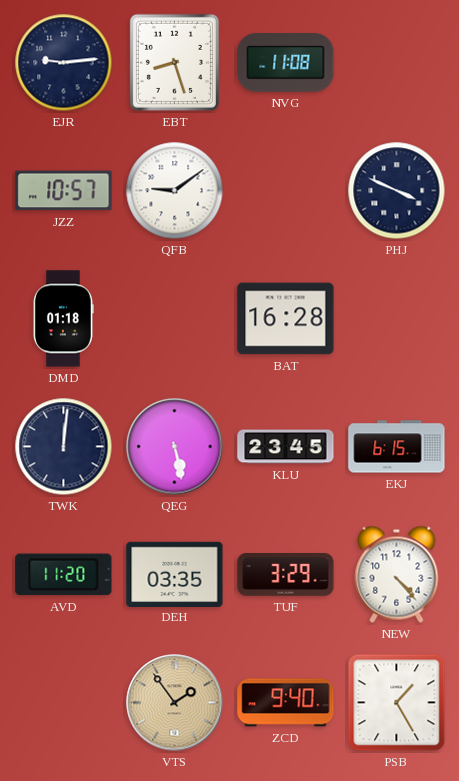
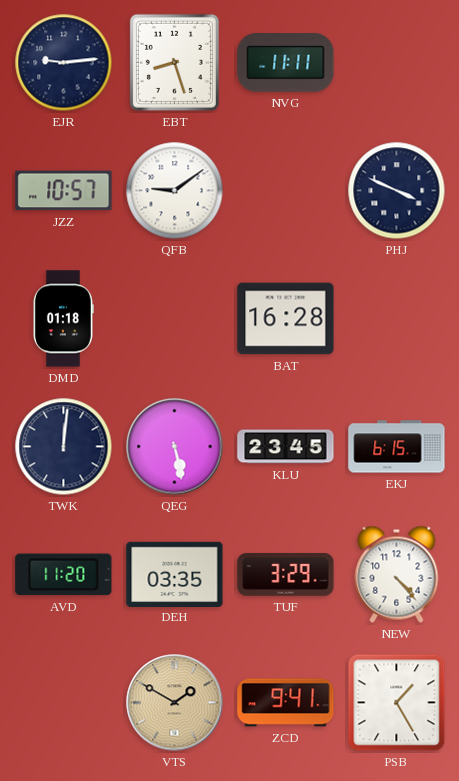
NVG: 11:08 -> 11:11 (286, 63)
VTS: 1:54 -> 1:50 (175, 703)
ZCD: 9:40 -> 9:41 (286, 703)
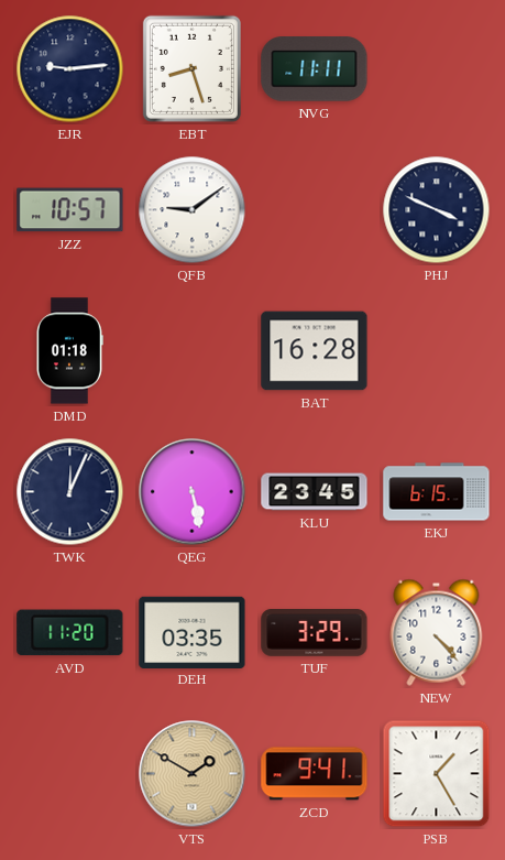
TWK: 12:01 -> 12:04 (70, 492)
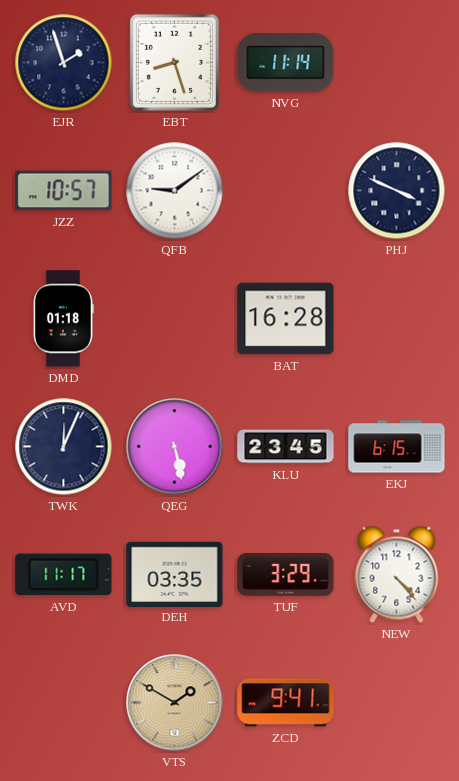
EJR: 9:14 -> 1:57 (64, 63)
NVG: 11:11 -> 11:14 (286, 63)
AVD: 11:20 -> 11:17 (64, 575)
PSB: 1:25 -> none (437, 774)
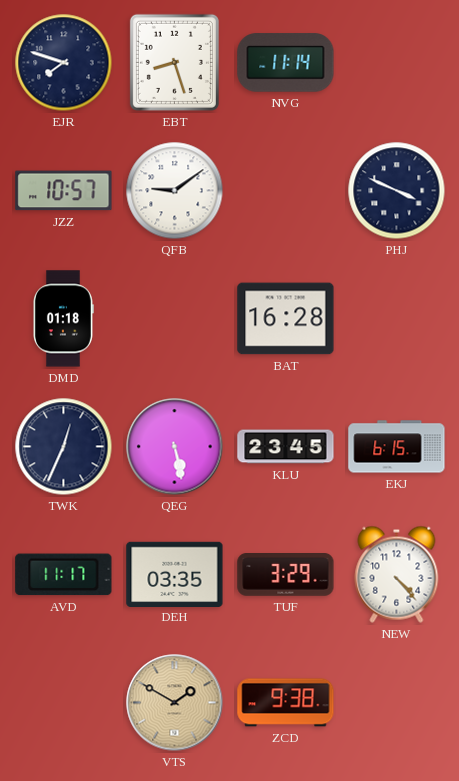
EJR: 1:57 -> 7:48 (64, 63)
TWK: 12:04 -> 12:34 (64, 447)
ZCD: 9:41 -> 9:38 (286, 703)
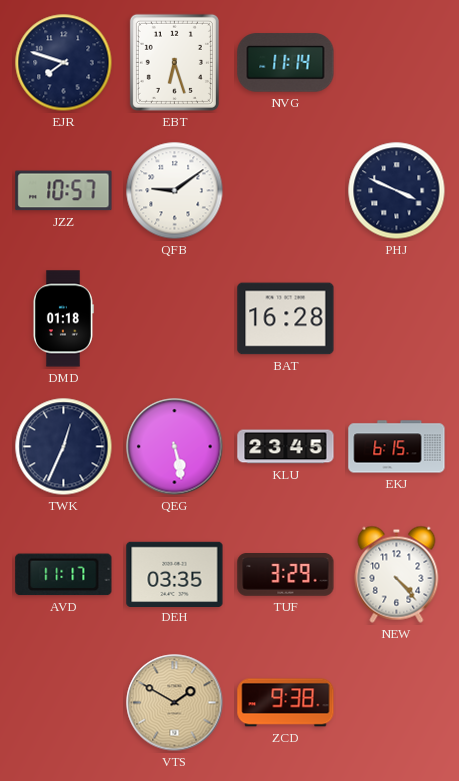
EBT: 8:27 -> 6:27 (174, 62)
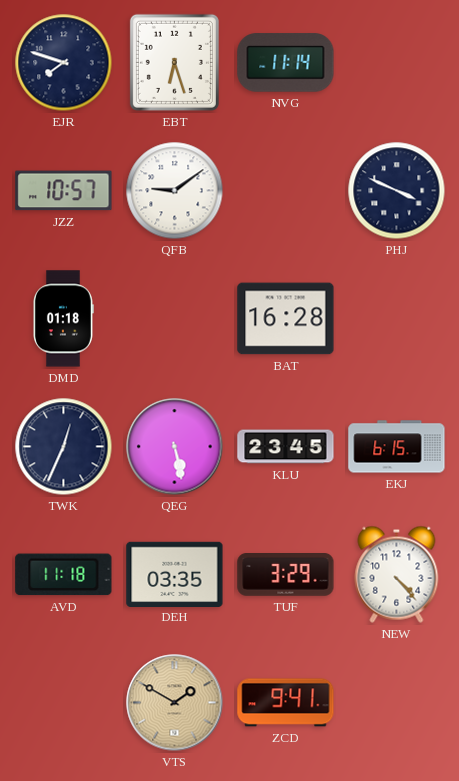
AVD: 11:17 -> 11:18 (64, 575)
ZCD: 9:38 -> 9:41 (286, 703)
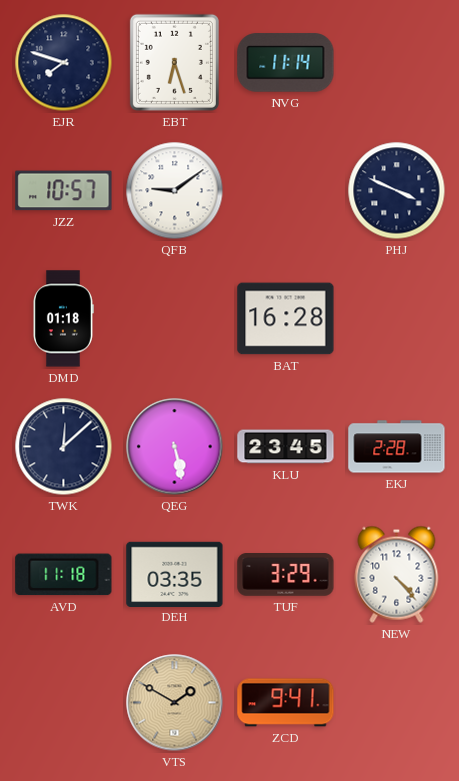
TWK: 12:34 -> 12:08 (64, 447)
EKJ: 6:15 -> 2:28 (397, 447)
